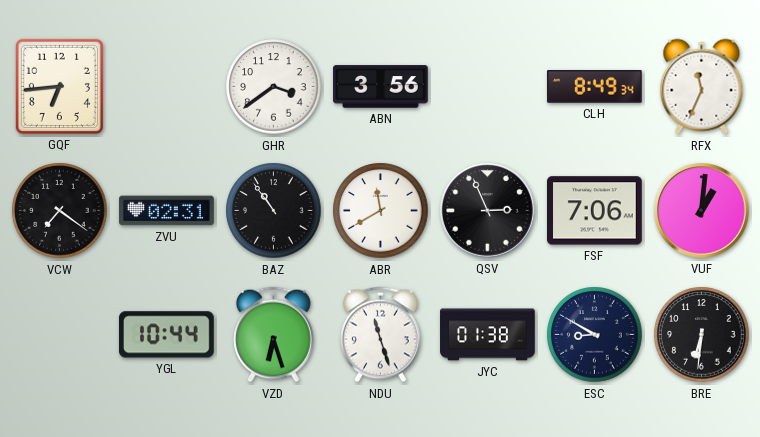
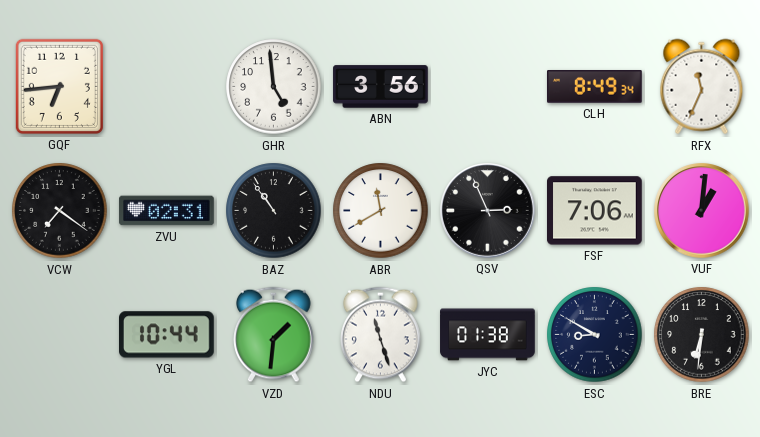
GHR: 3:39 -> 4:59 (274, 87)
VZD: 6:27 -> 1:31 (274, 335)
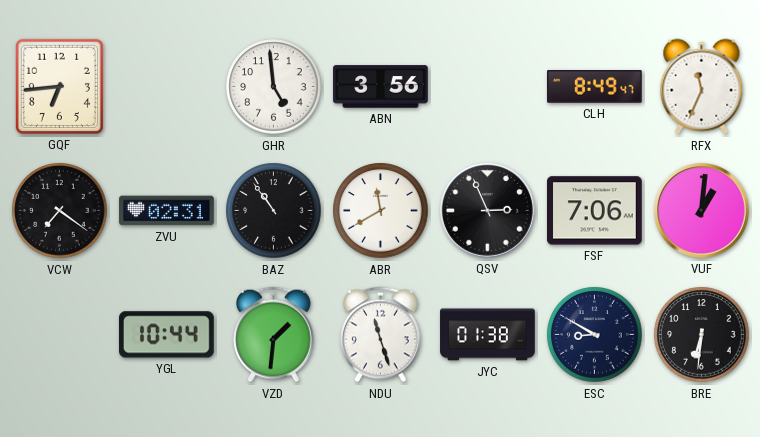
CLH: 8:49:34 -> 8:49:47 (595, 87)
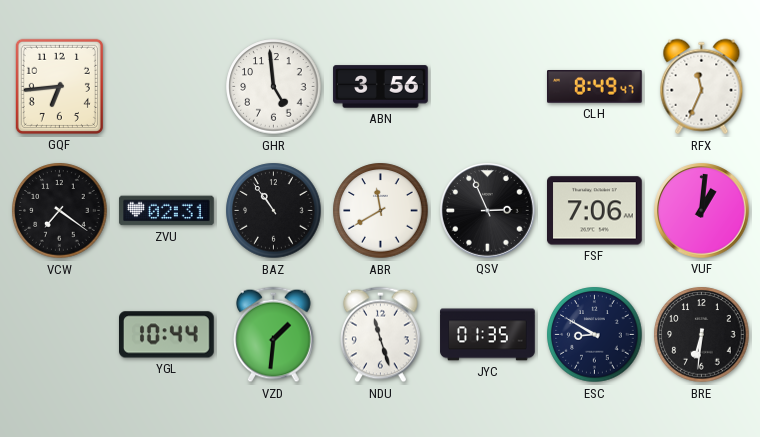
JYC: 01:38 -> 01:35 (488, 335)
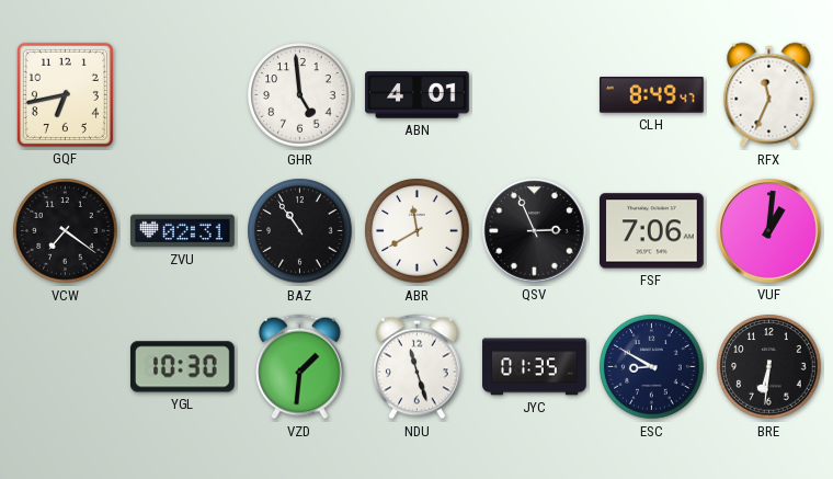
GQF: 6:44 -> 6:43 (65, 94)
ABN: 3:56 -> 4:01 (418, 95)
YGL: 10:44 -> 10:30 (183, 367)
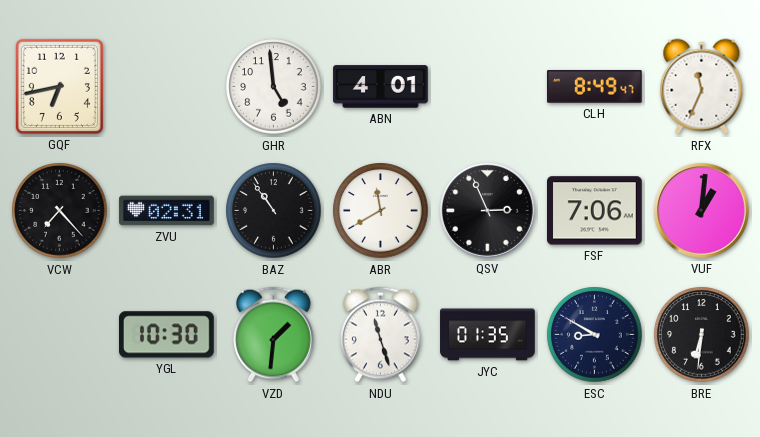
VCW: 7:21 -> 7:23 (60, 211)
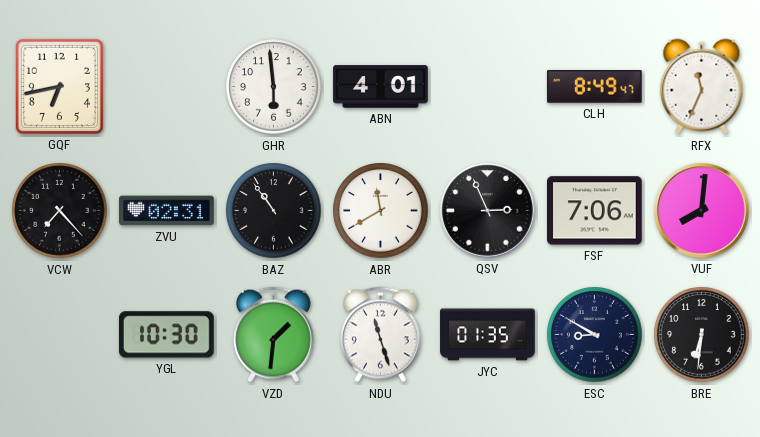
GHR: 4:59 -> 5:59 (274, 87)
VUF: 1:01 -> 8:01 (702, 211)
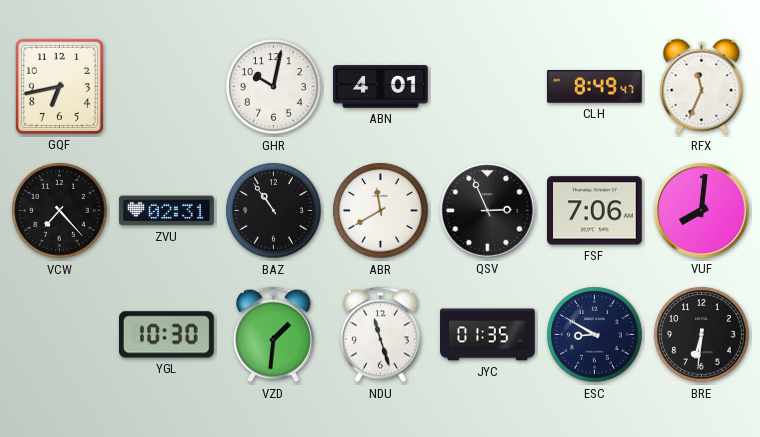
GHR: 5:59 -> 10:02 (274, 87)
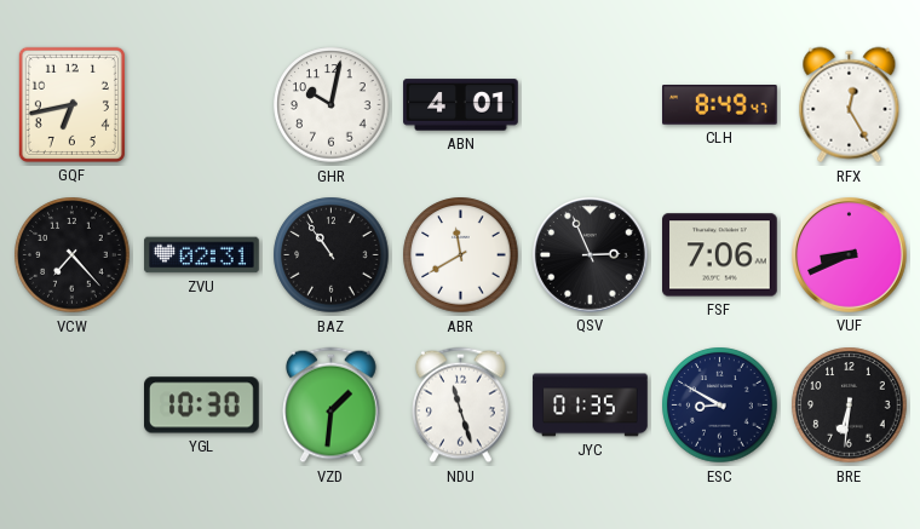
RFX: 11:34 -> 12:25 (850, 105)
VUF: 8:01 -> 8:41 (850, 255)
